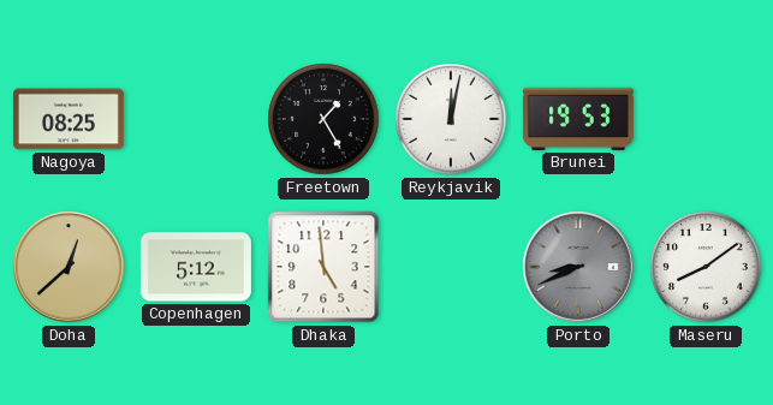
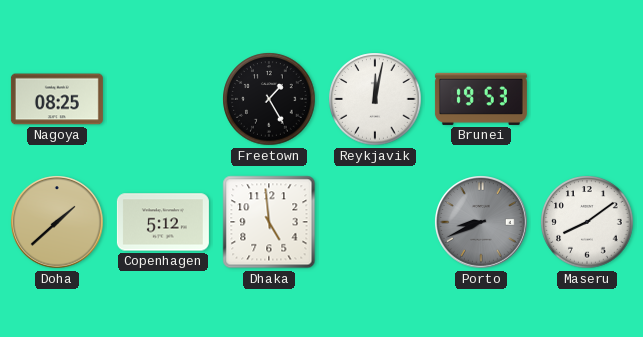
Doha: 12:38 -> 1:38 (57, 222)
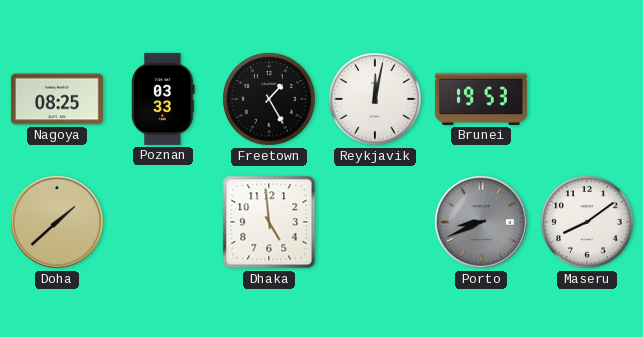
Poznan: none -> 03:33 (163, 99)
Copenhagen: 5:12 -> none (163, 222)
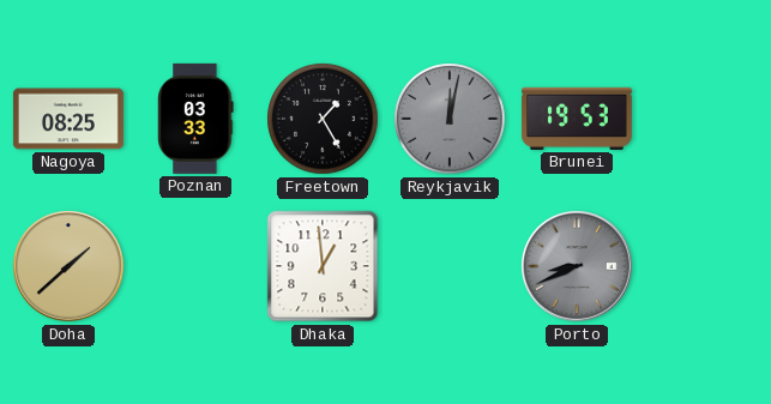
Reykjavik dial: white -> grey (450, 119)
Dhaka: 4:59 -> 12:59 (323, 266)
Maseru: 8:09 -> none (587, 222)
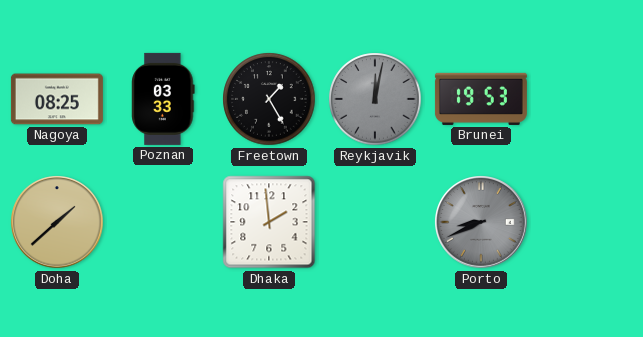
Dhaka: 12:59 -> 1:59 (269, 222)
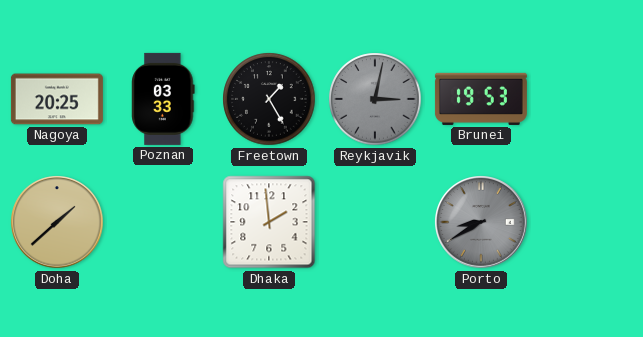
Nagoya: 08:25 -> 20:25 (57, 99)
Reykjavik: 12:02 -> 3:02 (375, 99)
Porto: 8:41 -> 8:40 (481, 222)
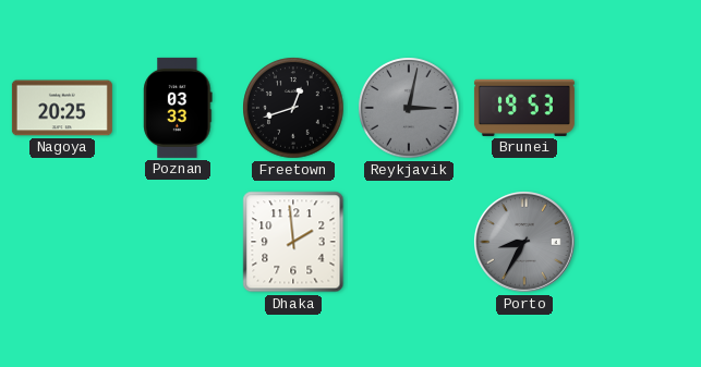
Freetown: 1:25 -> 12:42 (293, 108)
Doha: 1:38 -> none (57, 222)
Porto: 8:40 -> 8:35 (524, 242)
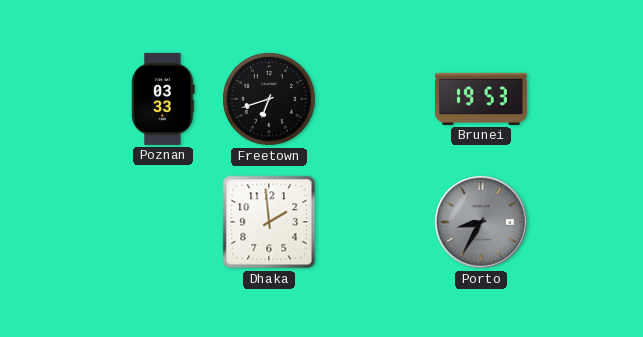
Nagoya: 20:25 -> none (62, 108)
Freetown: 12:42 -> 6:42 (269, 99)
Reykjavik: 3:02 -> none (409, 108)
